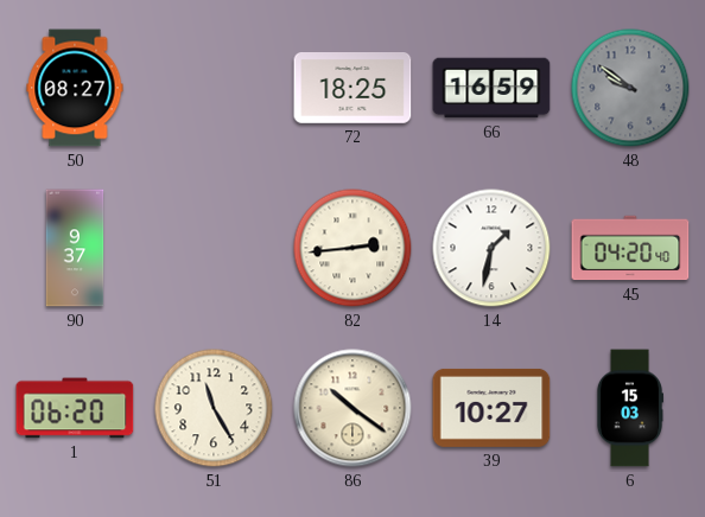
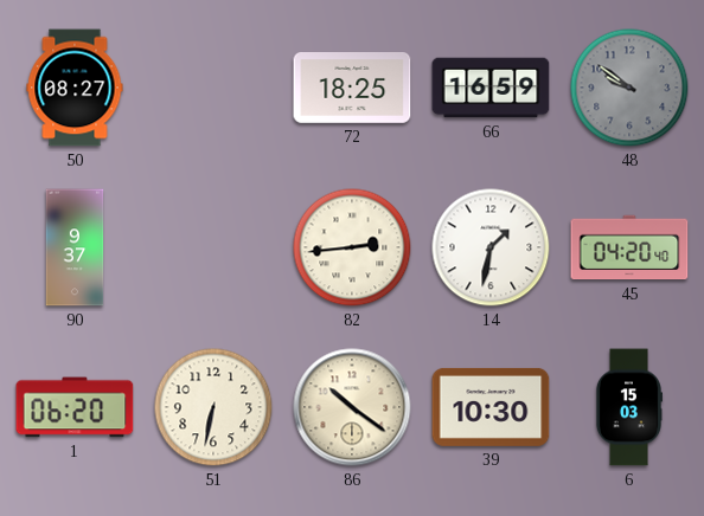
51: 11:25 -> 6:32 (213, 407)
39: 10:27 -> 10:30 (491, 407)
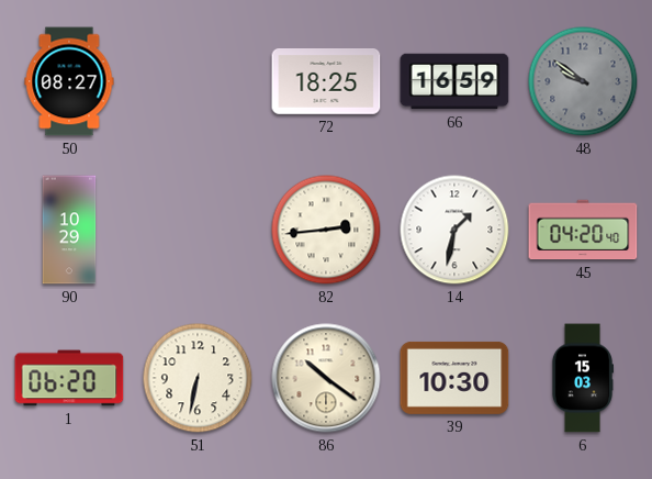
90: 9:37 -> 10:29 (69, 230)
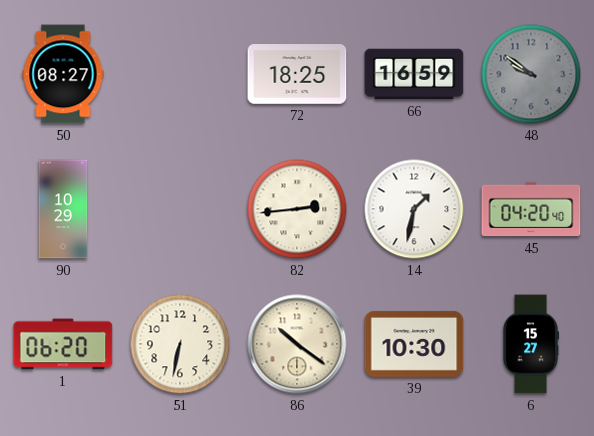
6: 15:03 -> 15:27 (530, 344)
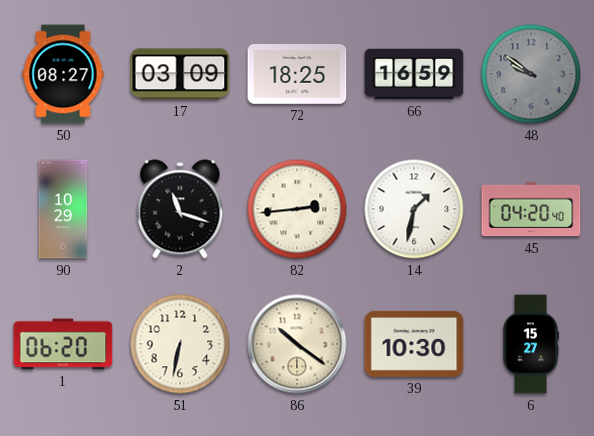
17: none -> 03:09 (180, 74)
2: none -> 11:18 (180, 209)
